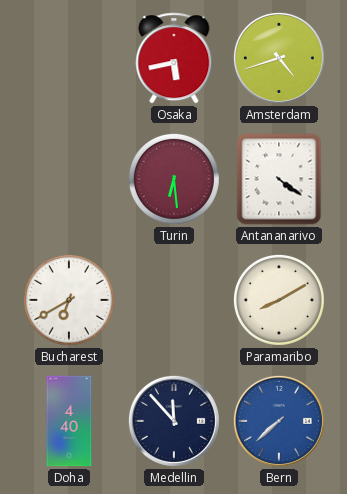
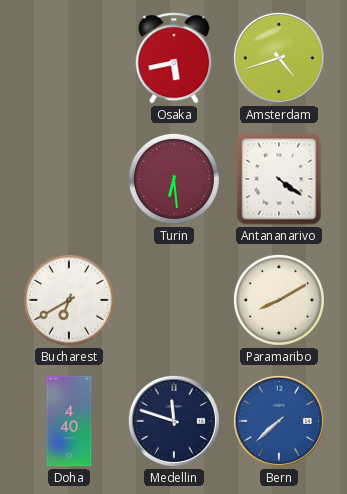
Medellin: 11:53 -> 11:48 (174, 421)
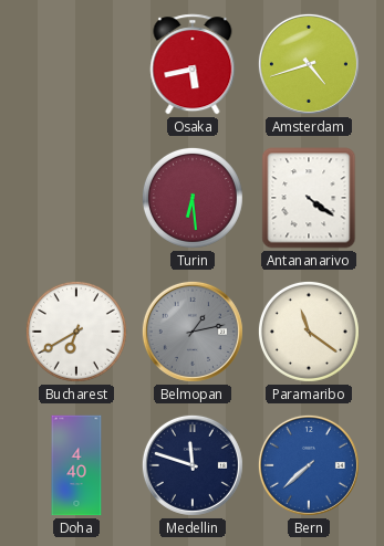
Belmopan: none -> 1:13 (193, 332)
Paramaribo: 8:10 -> 11:21 (309, 332)
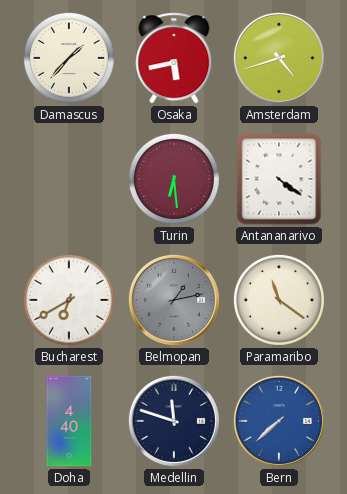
Damascus: none -> 1:37 (69, 58)
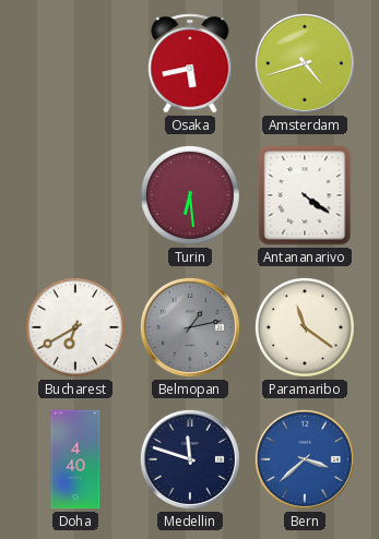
Damascus: 1:37 -> none (69, 58)
Bern: 7:38 -> 3:38 (305, 459)
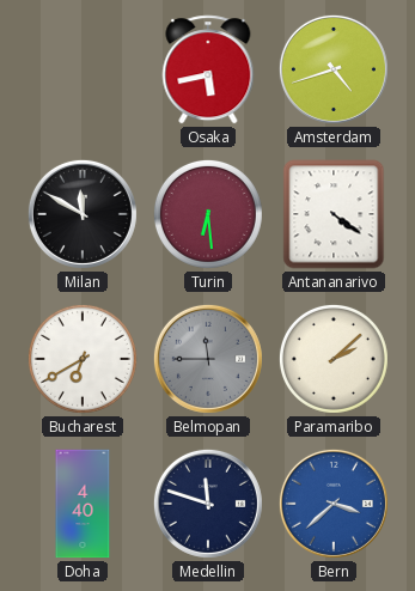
Milan: none -> 11:50 (83, 214)
Belmopan: 1:13 -> 11:45 (208, 359)
Paramaribo: 11:21 -> 2:08 (334, 359)
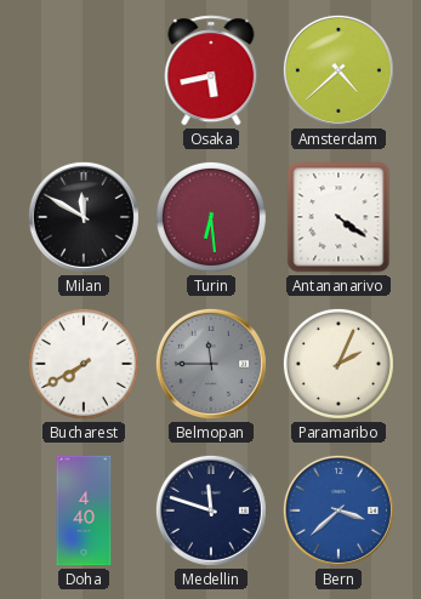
Amsterdam: 4:42 -> 4:38 (338, 70)
Bucharest: 6:40 -> 7:40 (84, 364)
Paramaribo: 2:08 -> 2:04 (338, 364)
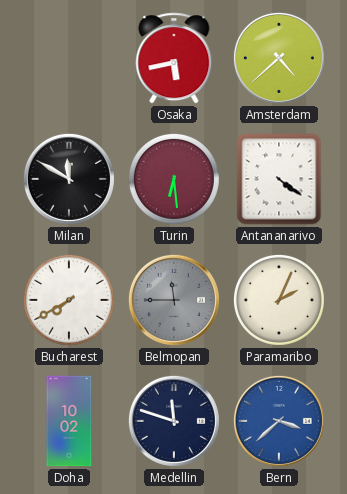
Doha: 4:40 -> 10:02 (69, 421)
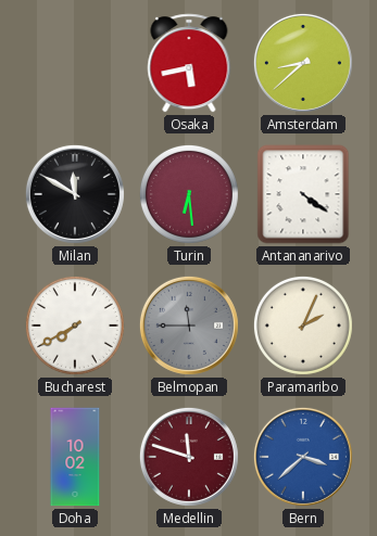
Amsterdam: 4:38 -> 8:38 (303, 63)
Medellin dial: navy -> burgundy (189, 457)
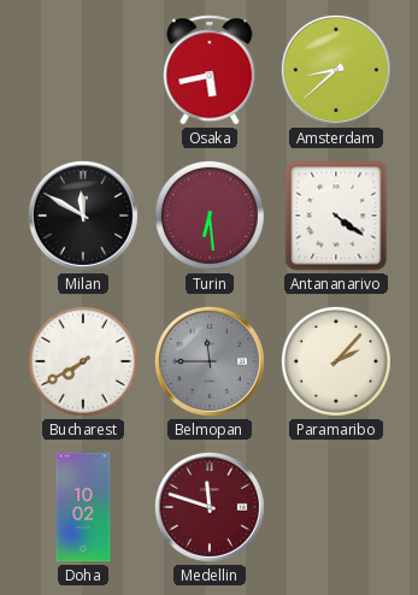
Paramaribo: 2:04 -> 2:07 (336, 361)
Bern: 3:38 -> none (303, 457)
